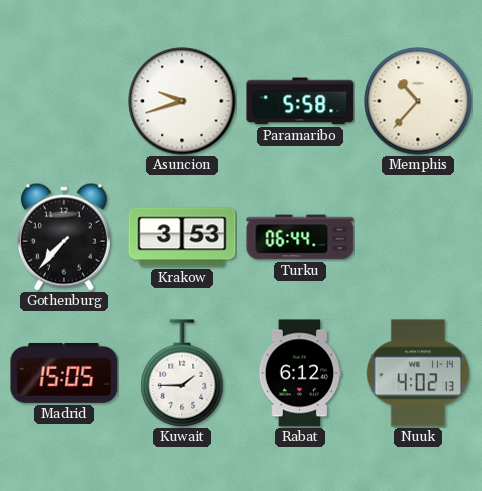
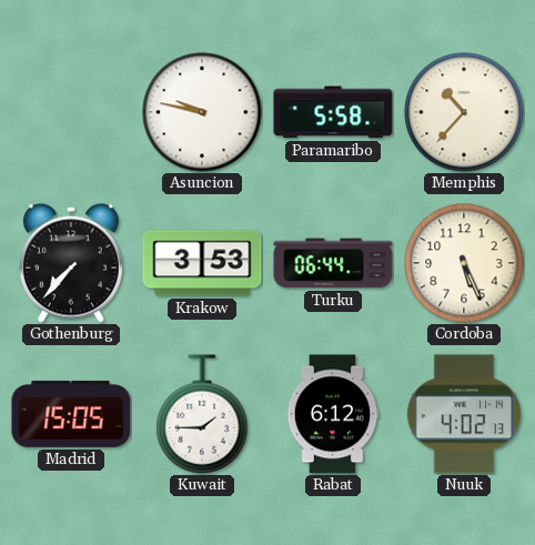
Asuncion: 9:42 -> 9:47 (202, 112)
Cordoba: none -> 5:26 (464, 263)
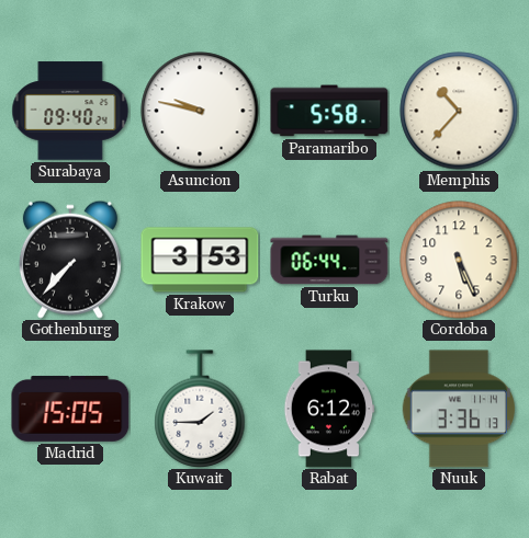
Surabaya: none -> 09:40 (70, 111)
Nuuk: 4:02 -> 3:36 (458, 409)
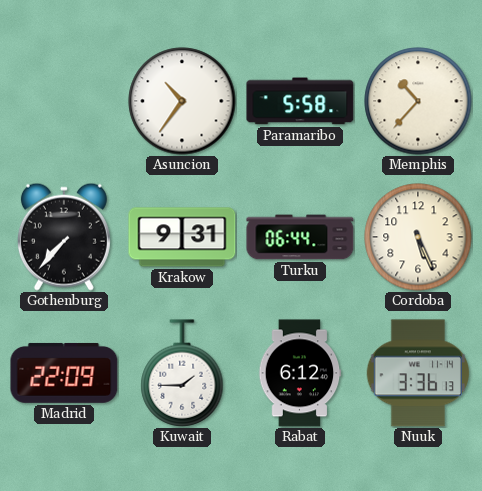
Surabaya: 09:40 -> none (70, 111)
Asuncion: 9:47 -> 10:36 (182, 101)
Krakow: 3:53 -> 9:31 (182, 237)
Madrid: 15:05 -> 22:09 (64, 373)
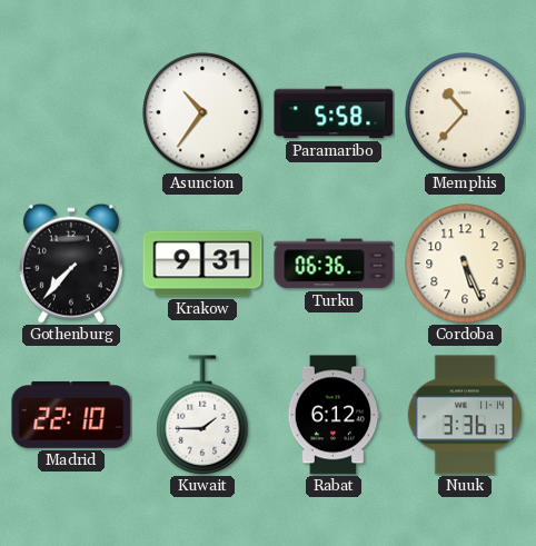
Turku: 06:44 -> 06:36 (334, 264)
Madrid: 22:09 -> 22:10 (71, 415)
